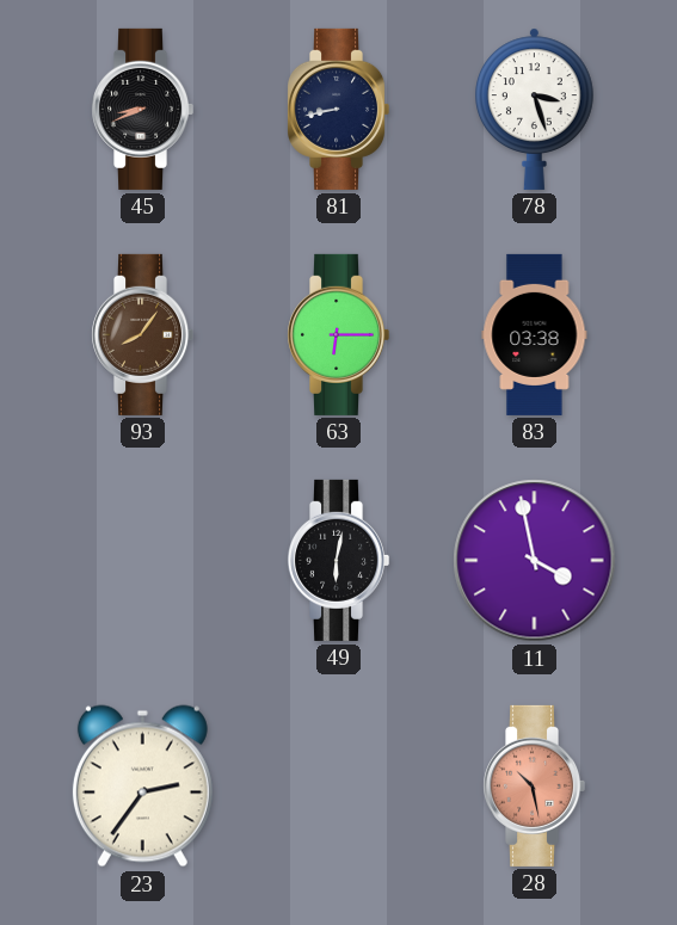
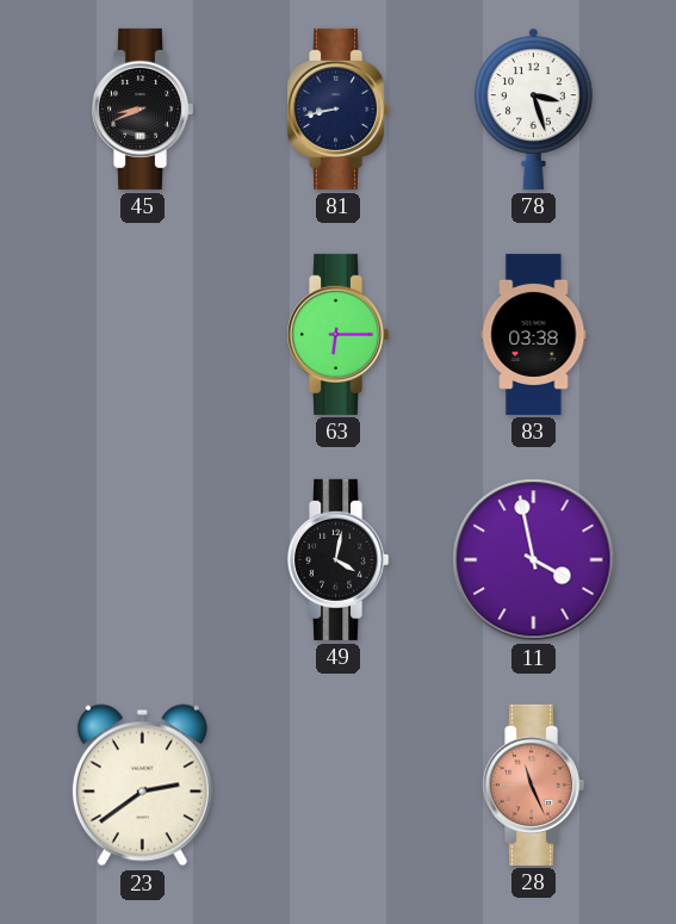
93: 8:06 -> none (143, 334)
49: 6:02 -> 4:02 (339, 559)
23: 2:36 -> 2:39 (142, 786)
28: 10:28 -> 11:26 (534, 785)
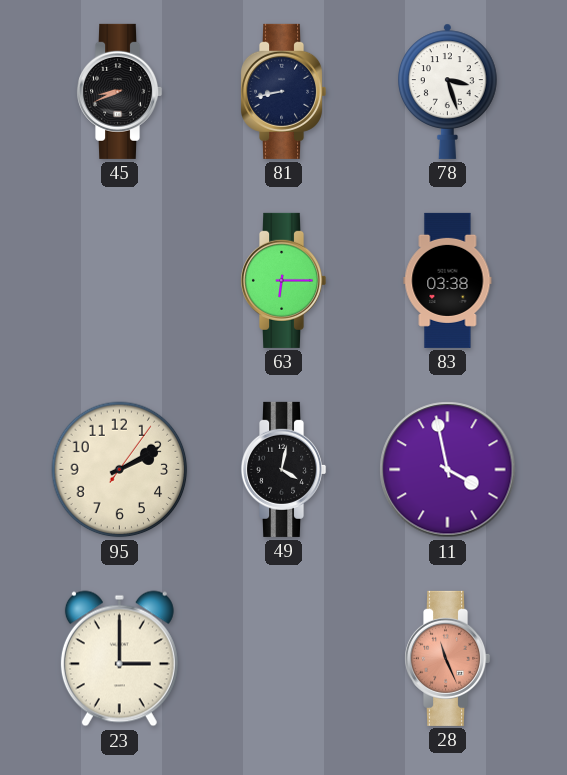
95: none -> 2:10 (120, 470)
23: 2:39 -> 3:00 (119, 659)
